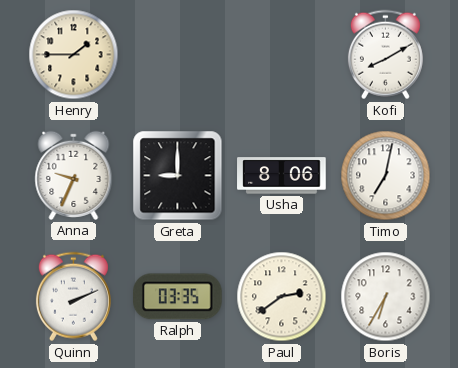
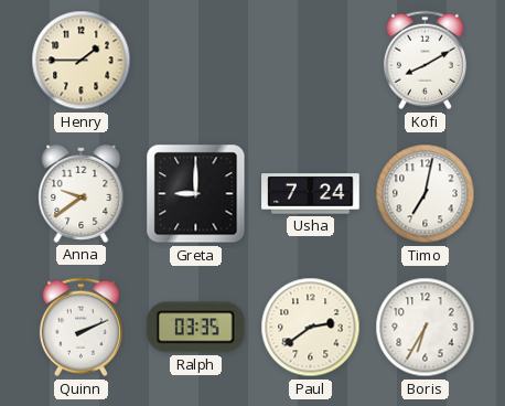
Anna: 9:34 -> 9:39 (82, 193)
Usha: 8:06 -> 7:24 (311, 194)
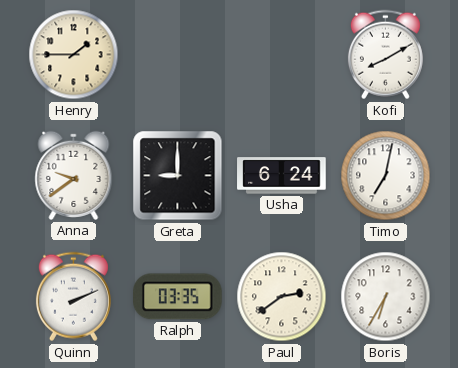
Usha: 7:24 -> 6:24 (282, 176)
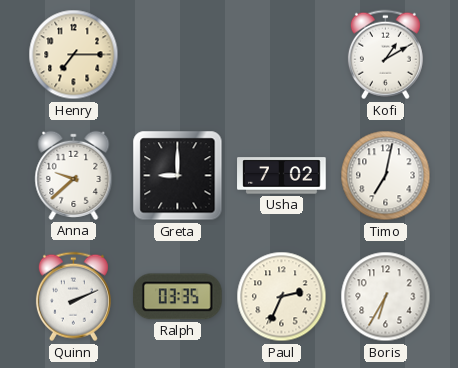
Henry: 1:45 -> 7:15 (74, 55)
Kofi: 8:10 -> 1:10 (385, 55)
Anna: 9:39 -> 9:38 (74, 175)
Usha: 6:24 -> 7:02 (282, 176)
Paul: 2:39 -> 2:34 (282, 297)
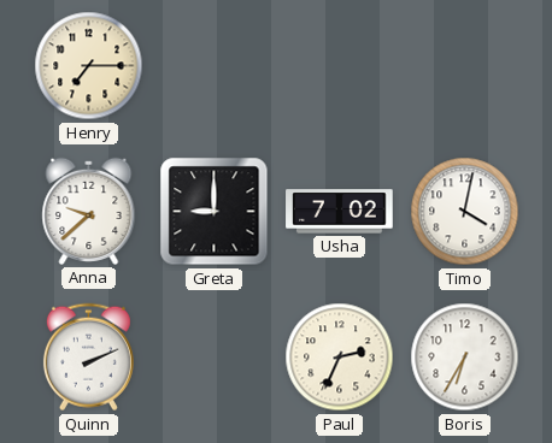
Kofi: 1:10 -> none (385, 55)
Timo: 7:02 -> 4:02 (465, 212)
Ralph: 03:35 -> none (178, 297)
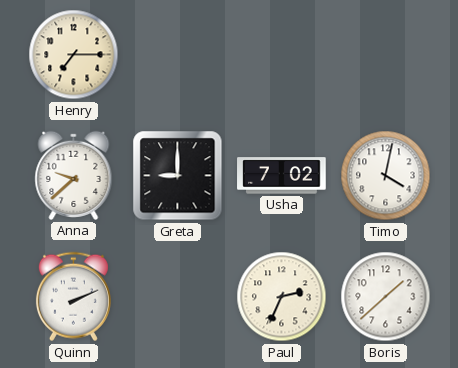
Boris: 6:35 -> 1:38 (386, 297)
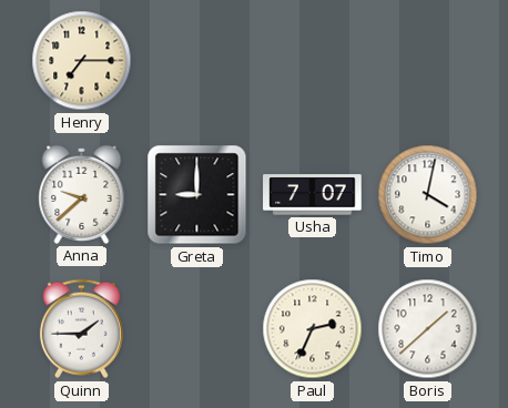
Usha: 7:02 -> 7:07 (313, 195)
Quinn: 2:11 -> 1:45 (81, 329)
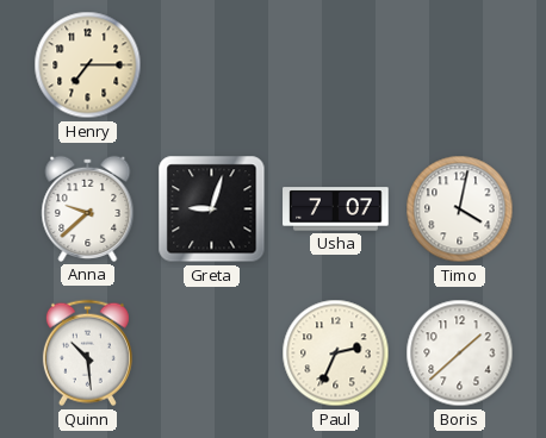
Greta: 9:00 -> 9:03 (212, 209)
Quinn: 1:45 -> 10:29 (87, 353)
